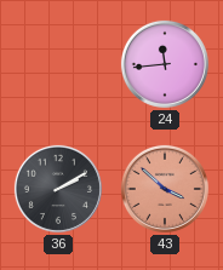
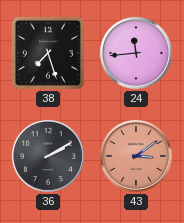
38: none -> 7:27 (48, 53)
43: 3:52 -> 3:09 (136, 156)
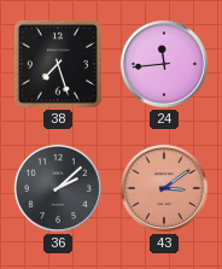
36: 2:10 -> 2:08 (58, 188)
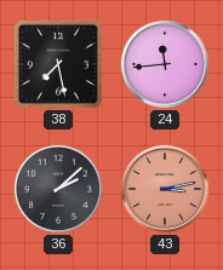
38: 7:27 -> 7:28 (58, 64)
43: 3:09 -> 3:13 (165, 189)
